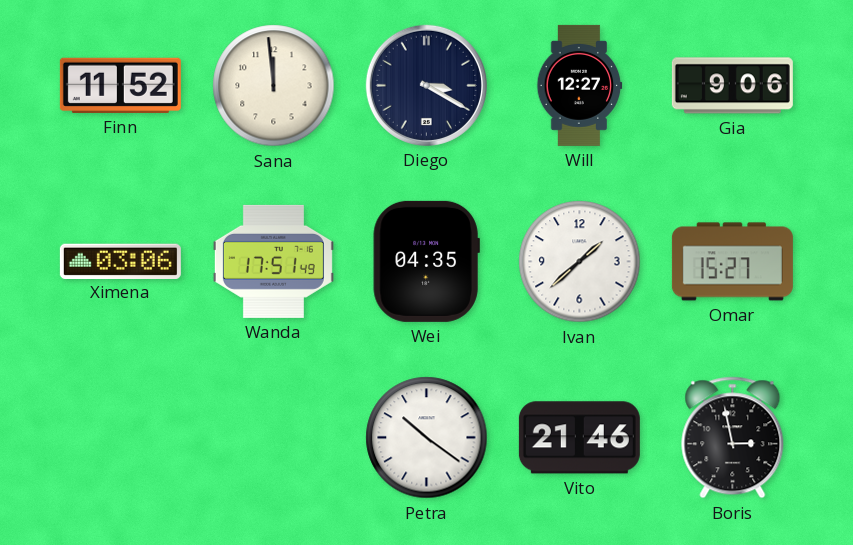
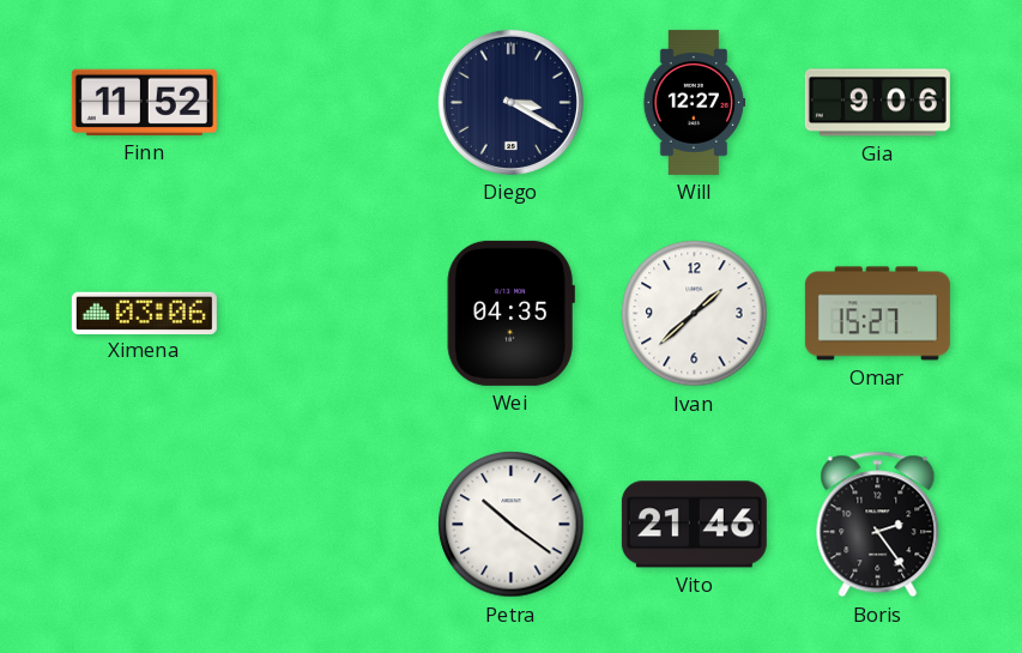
Sana: 11:59 -> none (274, 86)
Wanda: 17:51 -> none (273, 261)
Boris: 2:58 -> 2:24 (878, 525)
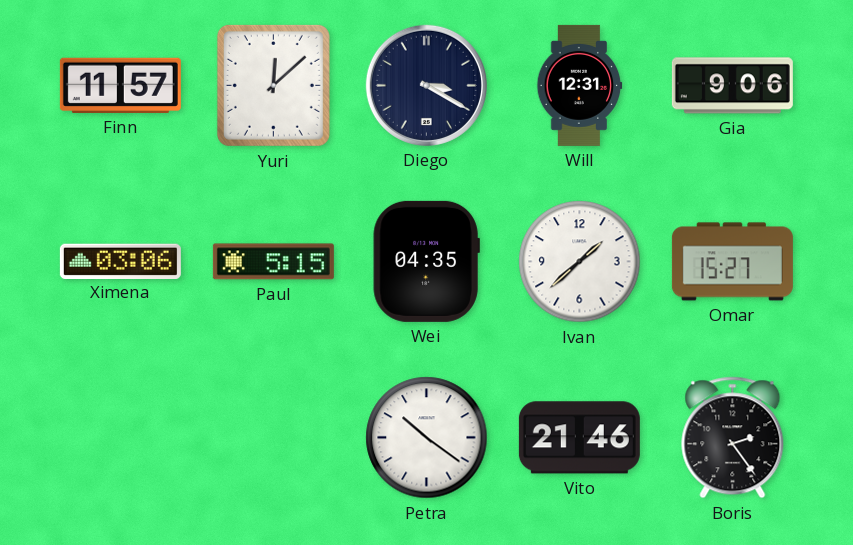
Finn: 11:52 -> 11:57 (120, 85)
Yuri: none -> 12:08 (273, 85)
Will: 12:27 -> 12:31 (580, 85)
Paul: none -> 5:15 (273, 262)
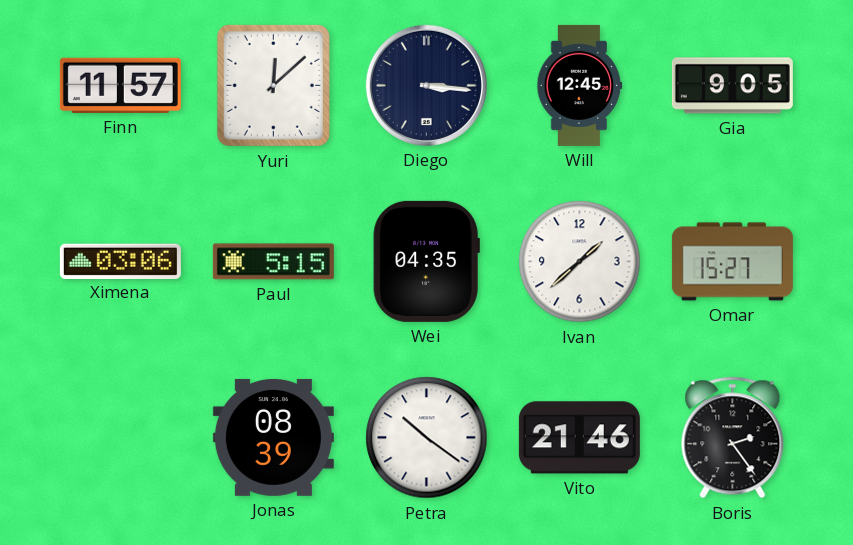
Diego: 3:20 -> 3:16 (426, 85)
Will: 12:31 -> 12:45 (580, 85)
Gia: 9:06 -> 9:05 (732, 86)
Jonas: none -> 08:39 (273, 437)
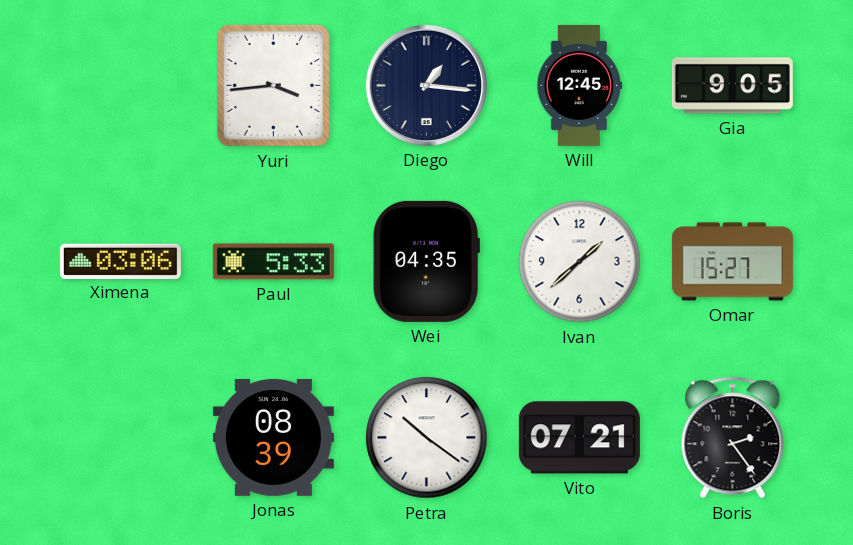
Finn: 11:57 -> none (120, 85)
Yuri: 12:08 -> 3:44 (273, 85)
Diego: 3:16 -> 1:16 (426, 85)
Paul: 5:15 -> 5:33 (273, 262)
Vito: 21:46 -> 07:21 (579, 438)
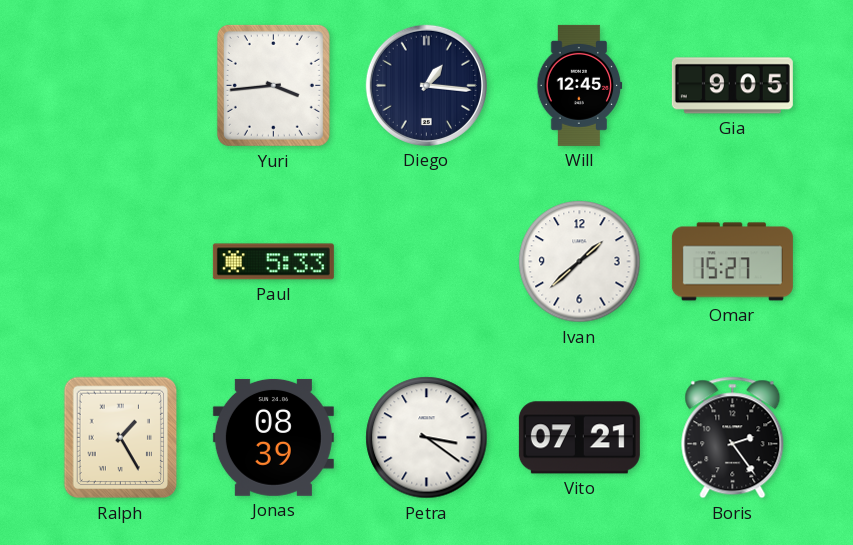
Ximena: 03:06 -> none (120, 261)
Wei: 04:35 -> none (426, 261)
Ralph: none -> 1:25 (121, 438)
Petra: 10:21 -> 3:21 (427, 438)
